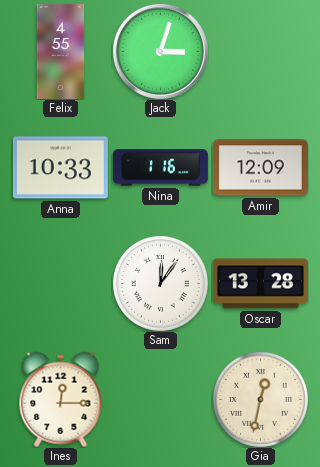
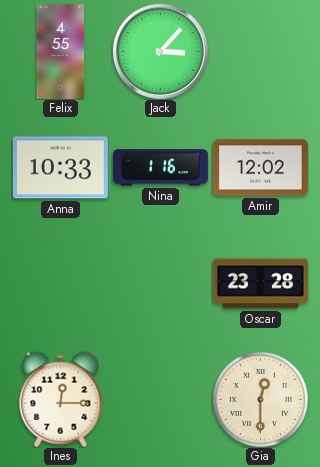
Jack: 3:03 -> 3:07 (160, 51)
Amir: 12:09 -> 12:02 (260, 168)
Sam: 12:06 -> none (160, 283)
Oscar: 13:28 -> 23:28 (260, 284)
Gia: 12:32 -> 12:30 (260, 399)
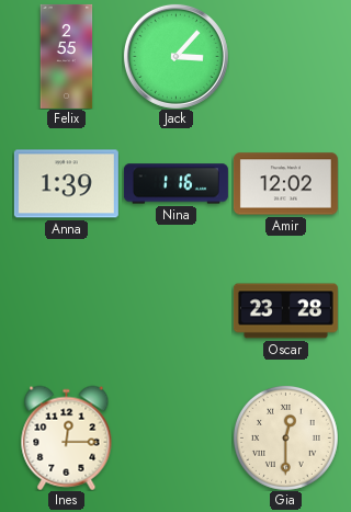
Felix: 4:55 -> 2:55 (67, 56)
Anna: 10:33 -> 1:39 (66, 184)
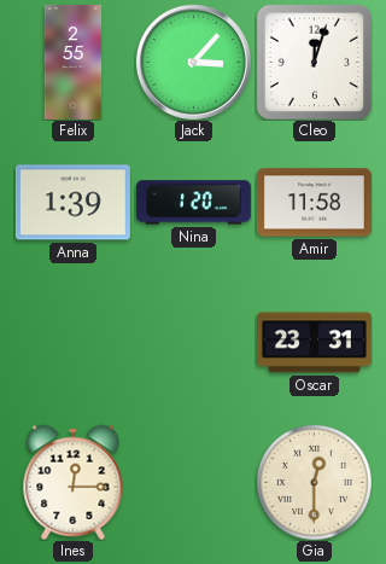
Cleo: none -> 12:03 (314, 62)
Nina: 1:16 -> 1:20 (193, 203)
Amir: 12:02 -> 11:58 (314, 203)
Oscar: 23:28 -> 23:31 (314, 343)
